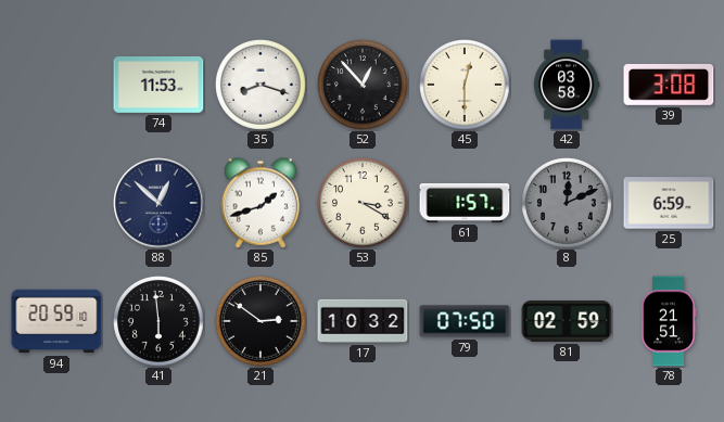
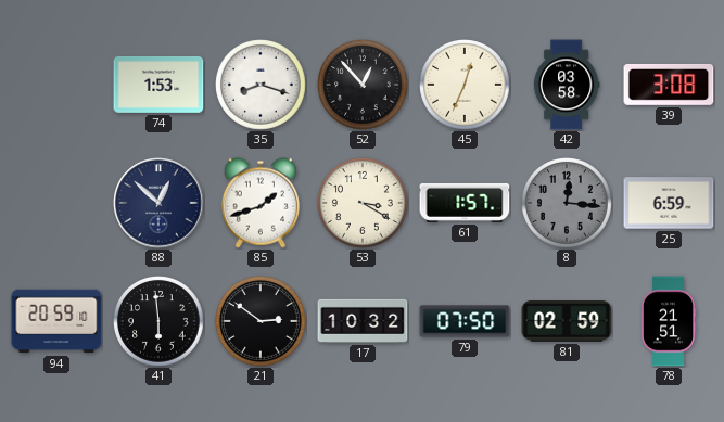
74: 11:53 -> 1:53 (158, 85)
45: 12:30 -> 12:34 (466, 86)
8: 12:11 -> 12:16 (568, 204)
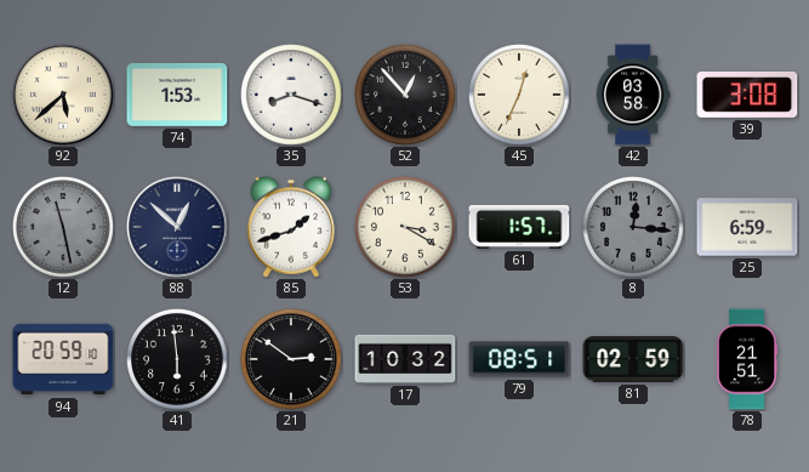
92: none -> 5:38 (63, 95)
12: none -> 11:28 (64, 228)
79: 07:50 -> 08:51 (519, 359)
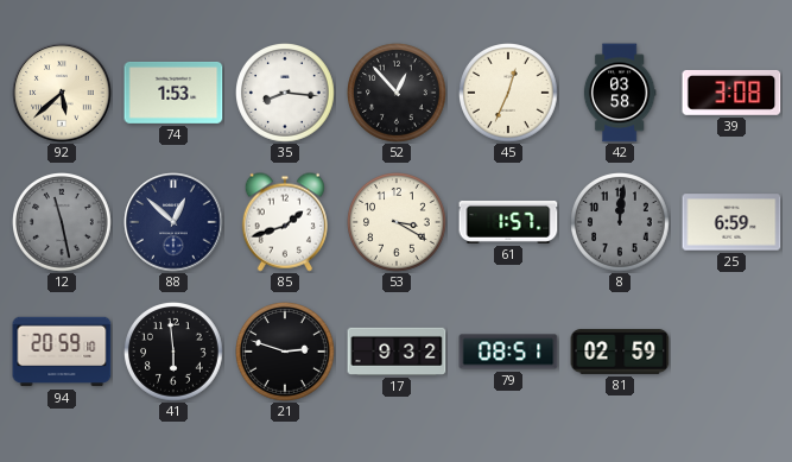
35: 8:18 -> 8:16 (286, 94)
8: 12:16 -> 12:01 (621, 223)
21: 2:51 -> 2:48 (286, 353)
17: 10:32 -> 9:32 (397, 352)
78: 21:51 -> none (747, 359)
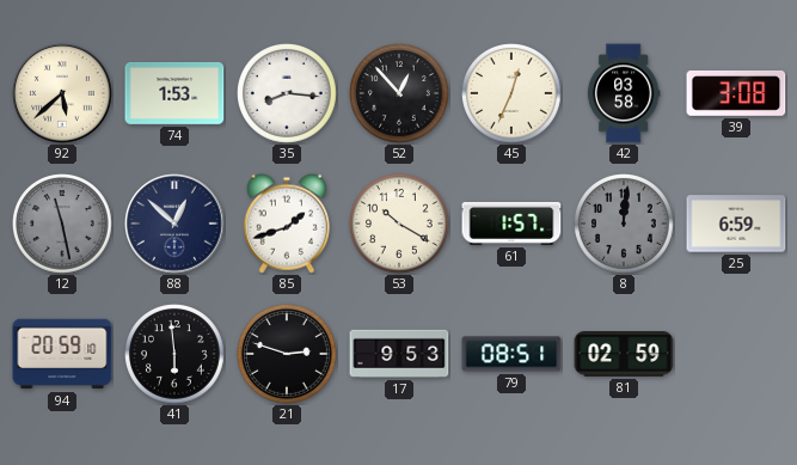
53: 3:20 -> 10:20 (400, 225)
17: 9:32 -> 9:53 (399, 354)
